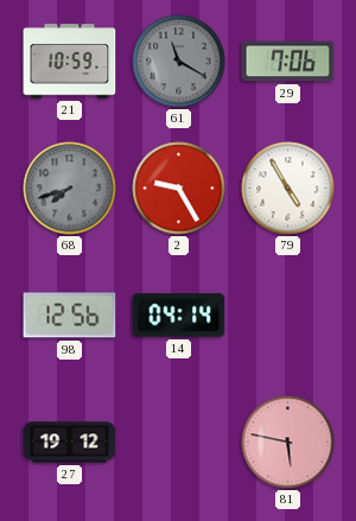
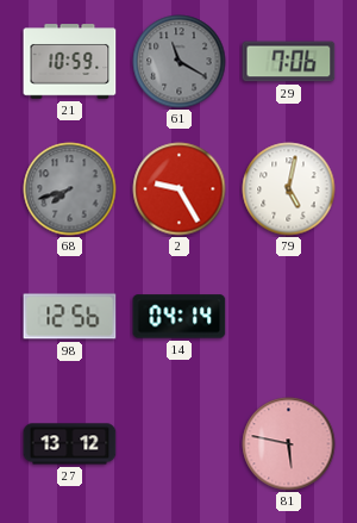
79: 4:55 -> 5:02 (289, 189)
27: 19:12 -> 13:12 (70, 444)
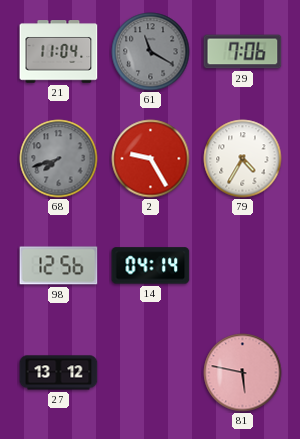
21: 10:59 -> 11:04 (59, 52)
79: 5:02 -> 4:35 (243, 159)
